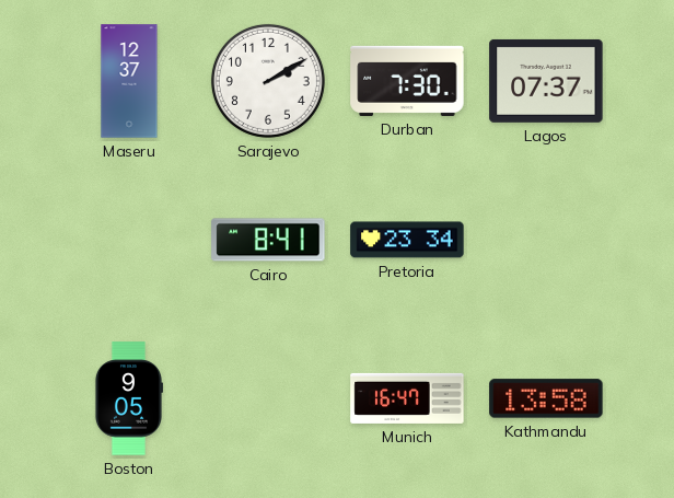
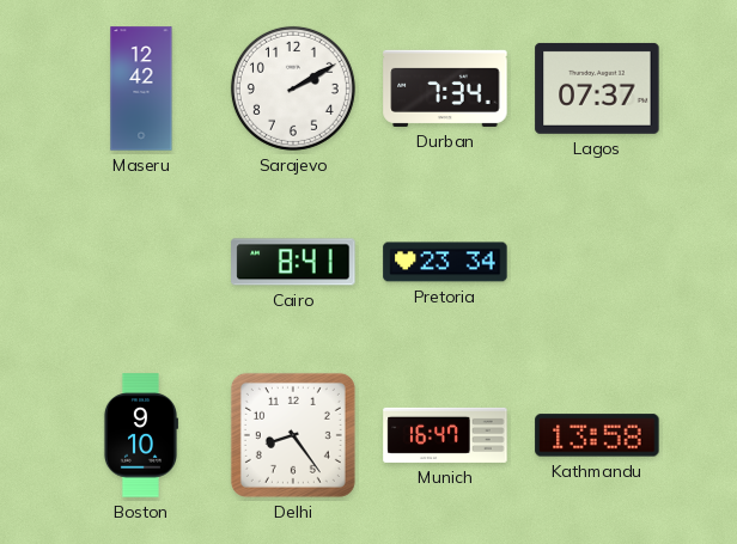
Maseru: 12:37 -> 12:42 (141, 88)
Durban: 7:30 -> 7:34 (445, 88)
Boston: 9:05 -> 9:10 (140, 435)
Delhi: none -> 8:24 (293, 435)
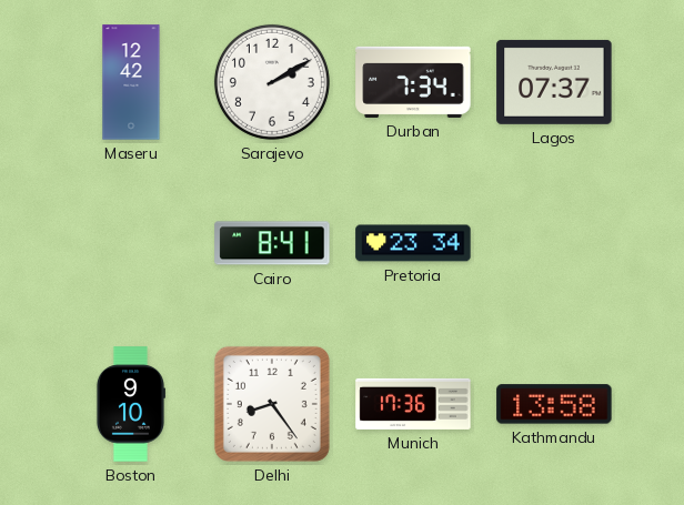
Munich: 16:47 -> 17:36 (413, 404)
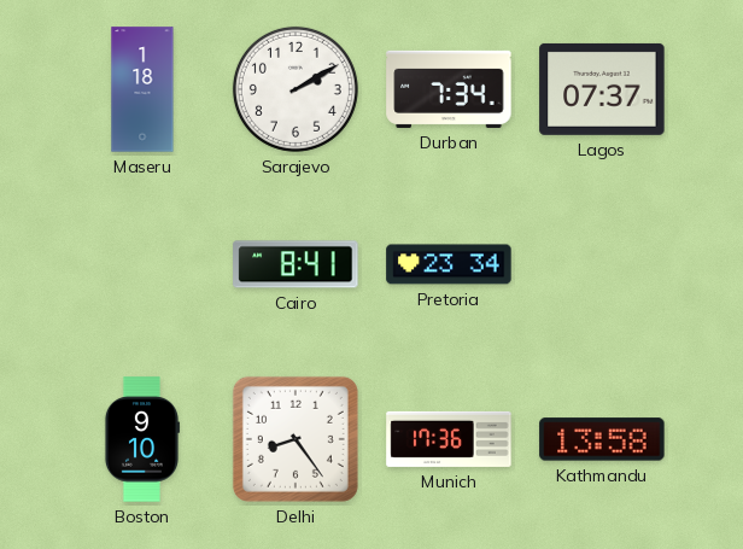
Maseru: 12:42 -> 1:18 (142, 89)
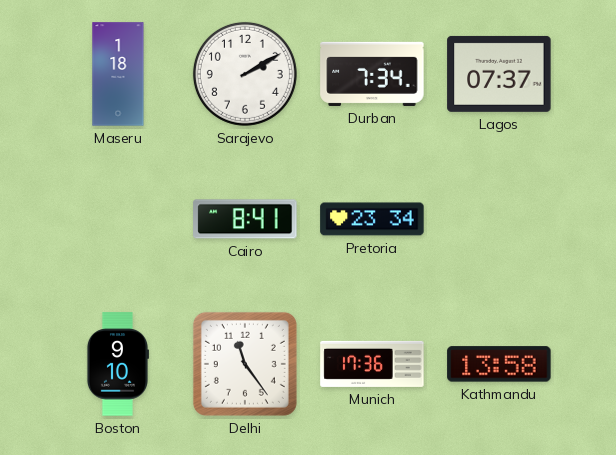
Delhi: 8:24 -> 11:24 (245, 364)
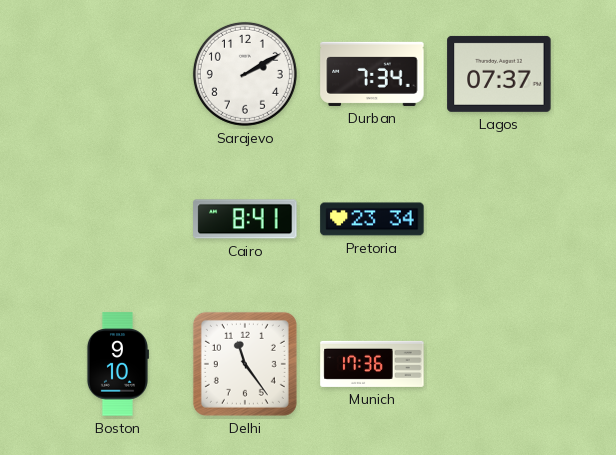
Maseru: 1:18 -> none (118, 74)
Kathmandu: 13:58 -> none (499, 364)
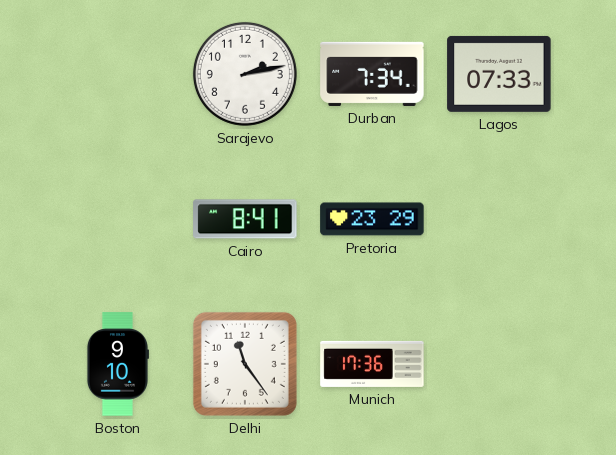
Sarajevo: 2:10 -> 2:13 (245, 74)
Lagos: 07:37 -> 07:33 (499, 74)
Pretoria: 23:34 -> 23:29 (372, 219)
